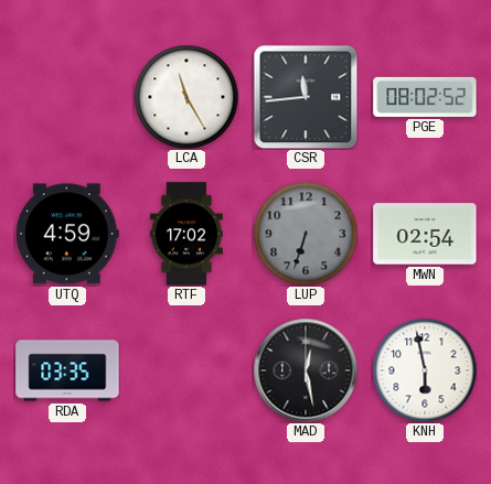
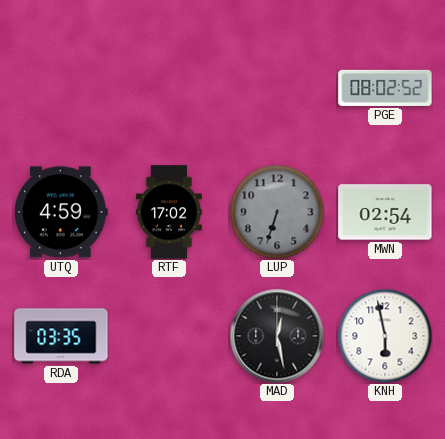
LCA: 11:25 -> none (186, 97)
CSR: 11:44 -> none (306, 97)
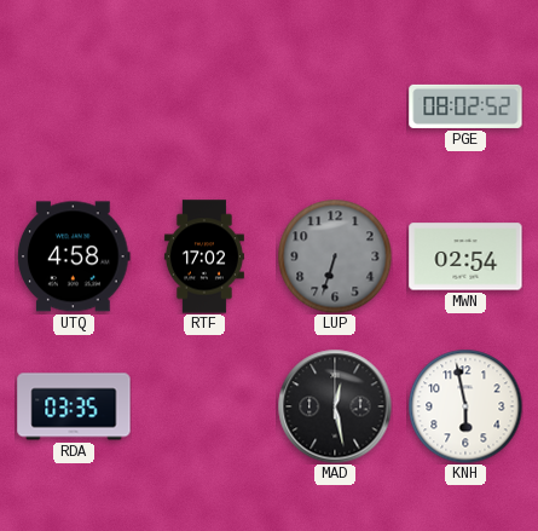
UTQ: 4:59 -> 4:58 (74, 256)
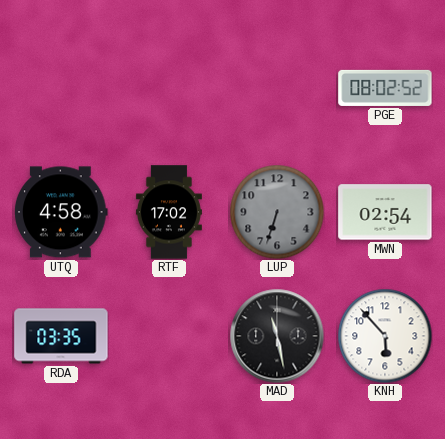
MAD: 12:28 -> 11:28 (277, 336)
KNH: 5:58 -> 5:53 (385, 336)
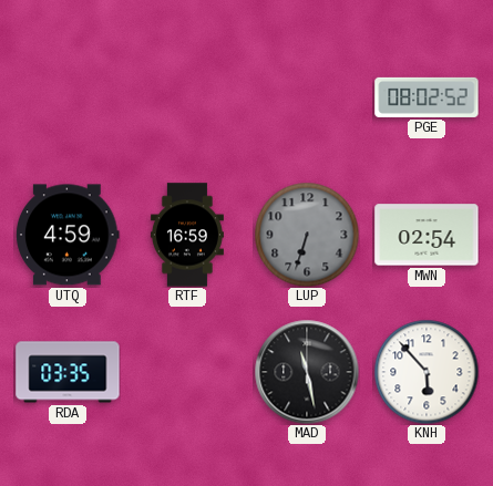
UTQ: 4:58 -> 4:59 (68, 235)
RTF: 17:02 -> 16:59 (187, 235)
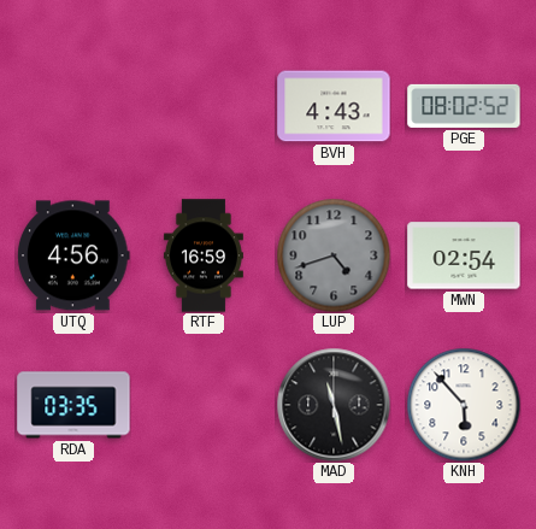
BVH: none -> 4:43 (334, 106)
UTQ: 4:59 -> 4:56 (73, 255)
LUP: 6:33 -> 4:42 (334, 255)
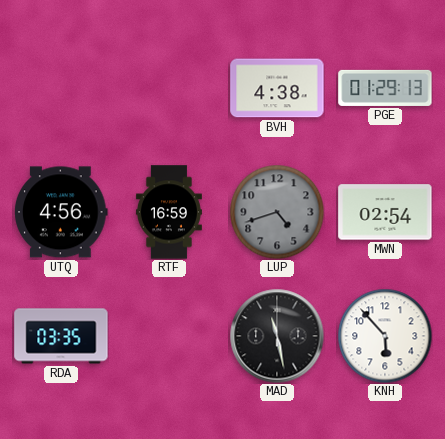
BVH: 4:43 -> 4:38 (277, 88)
PGE: 08:02 -> 01:29 (385, 88)
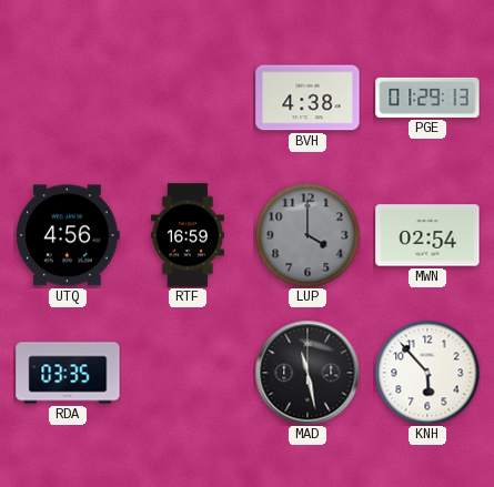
LUP: 4:42 -> 4:00 (308, 235)
